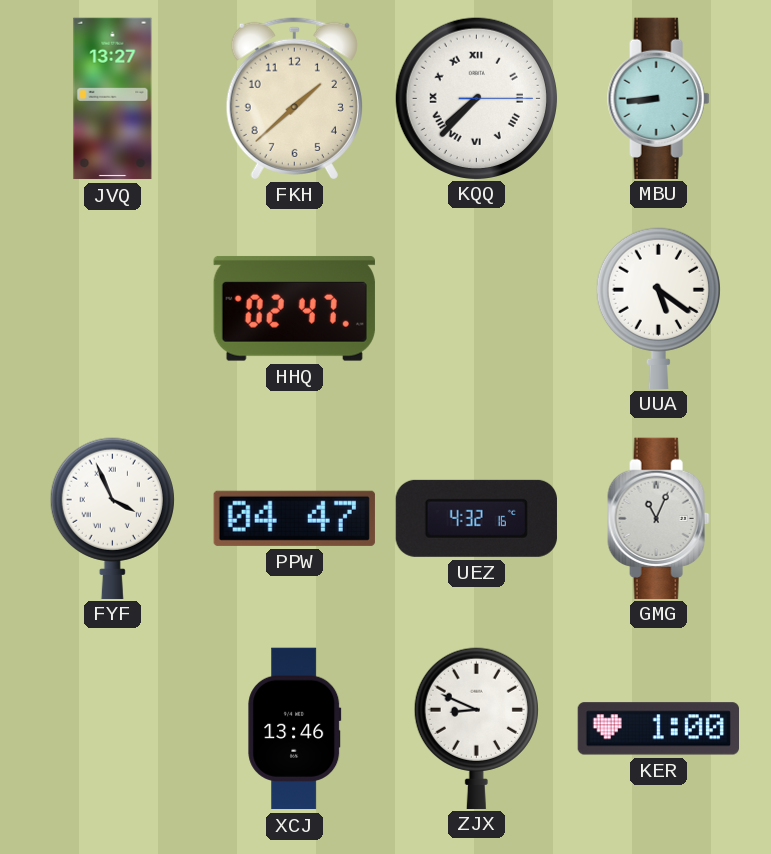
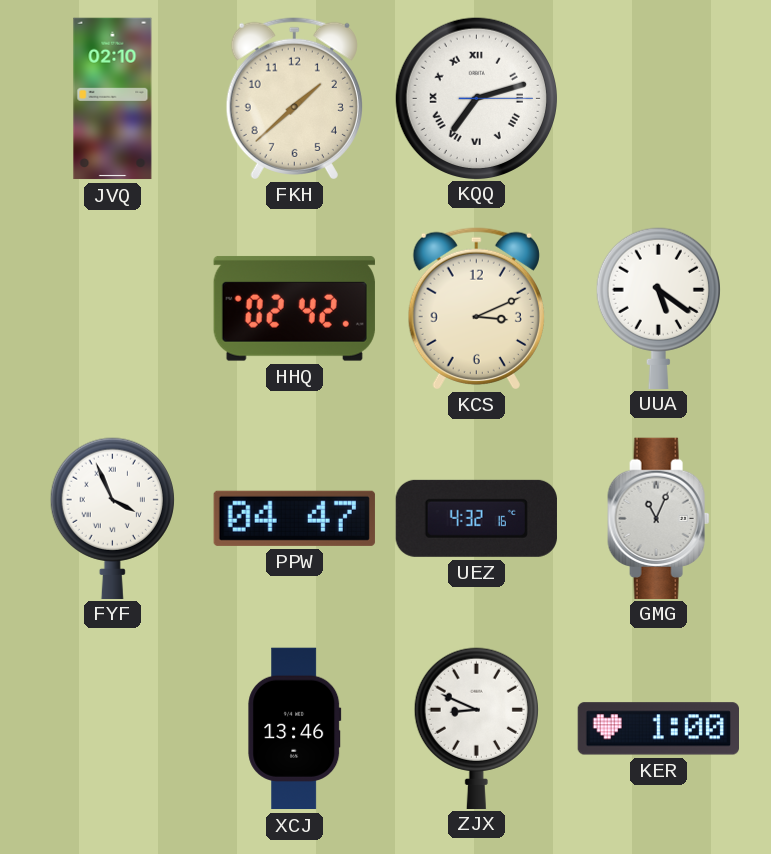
JVQ: 13:27 -> 02:10 (113, 99)
KQQ: 7:37 -> 7:12 (476, 98)
MBU: 8:44 -> none (659, 98)
HHQ: 02:47 -> 02:42 (294, 308)
KCS: none -> 3:11 (476, 308)
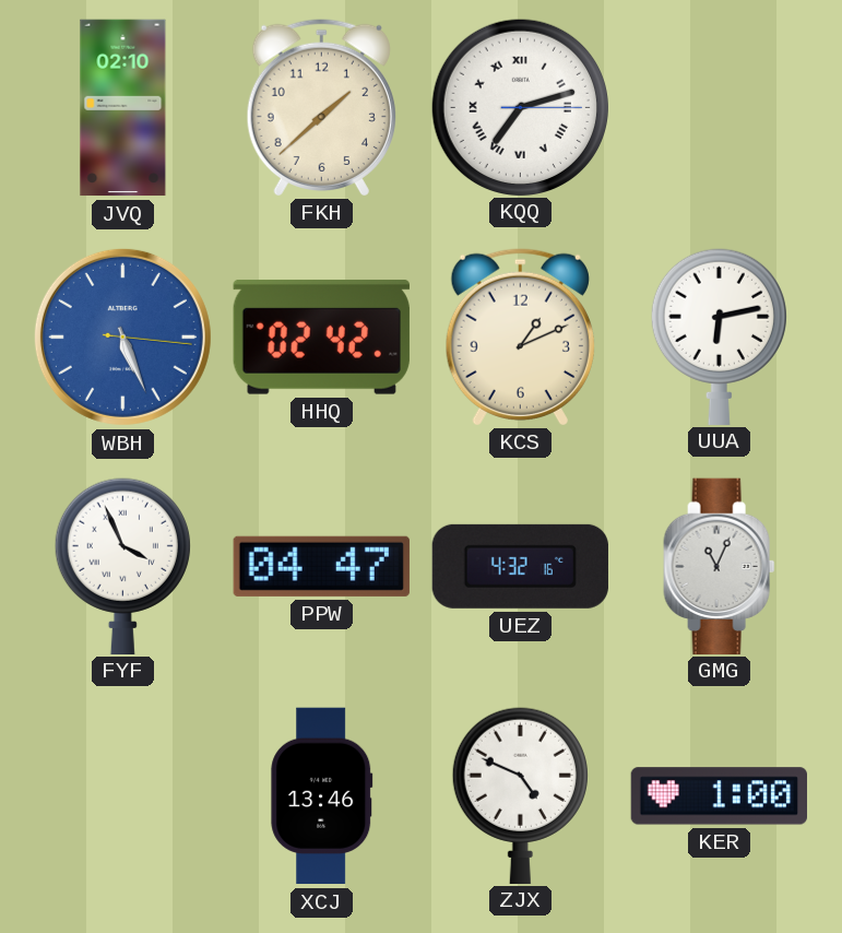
WBH: none -> 5:26 (122, 336)
KCS: 3:11 -> 1:11 (520, 336)
UUA: 5:21 -> 6:13 (719, 336)
ZJX: 8:49 -> 4:49 (520, 795)
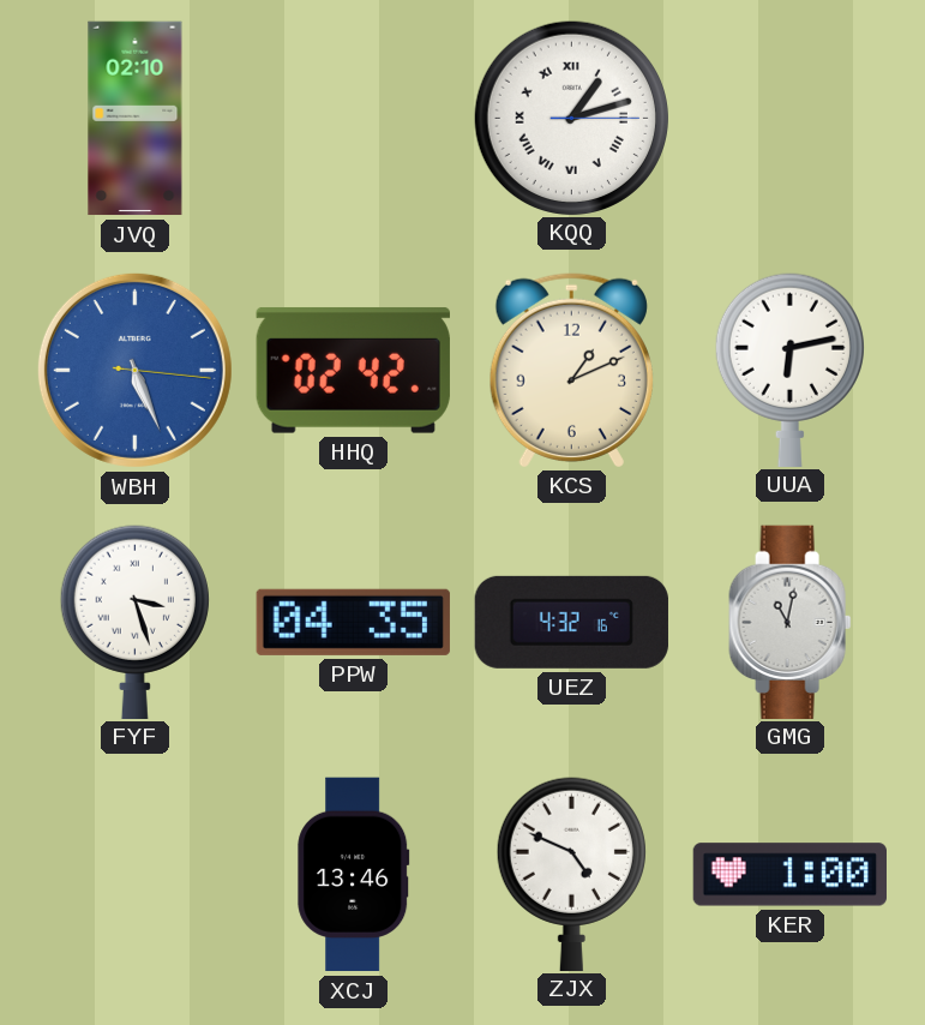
FKH: 1:38 -> none (321, 107)
KQQ: 7:12 -> 1:12 (571, 118)
FYF: 3:56 -> 3:27 (134, 622)
PPW: 04:47 -> 04:35 (353, 622)
GMG: 11:04 -> 11:02 (791, 622)
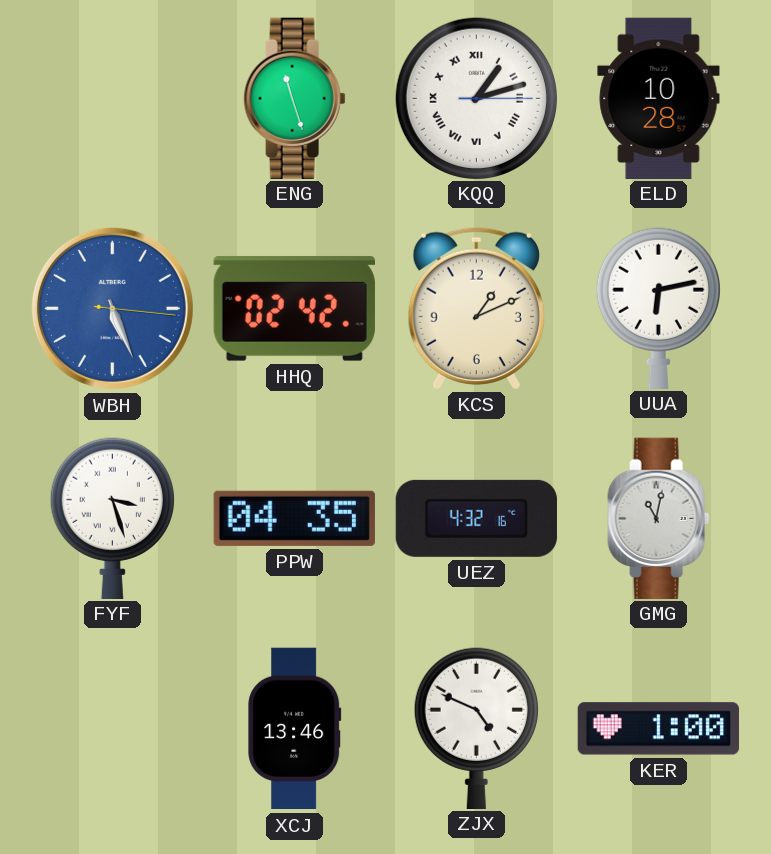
JVQ: 02:10 -> none (136, 119)
ENG: none -> 11:27 (295, 98)
ELD: none -> 10:28 (659, 98)
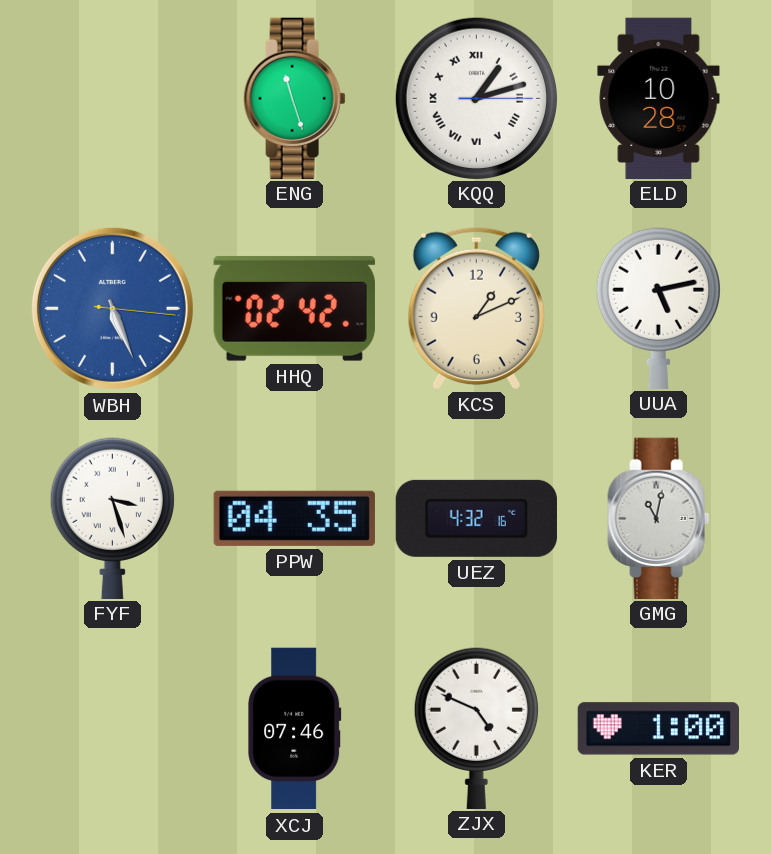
UUA: 6:13 -> 5:13 (658, 308)
XCJ: 13:46 -> 07:46 (295, 729)
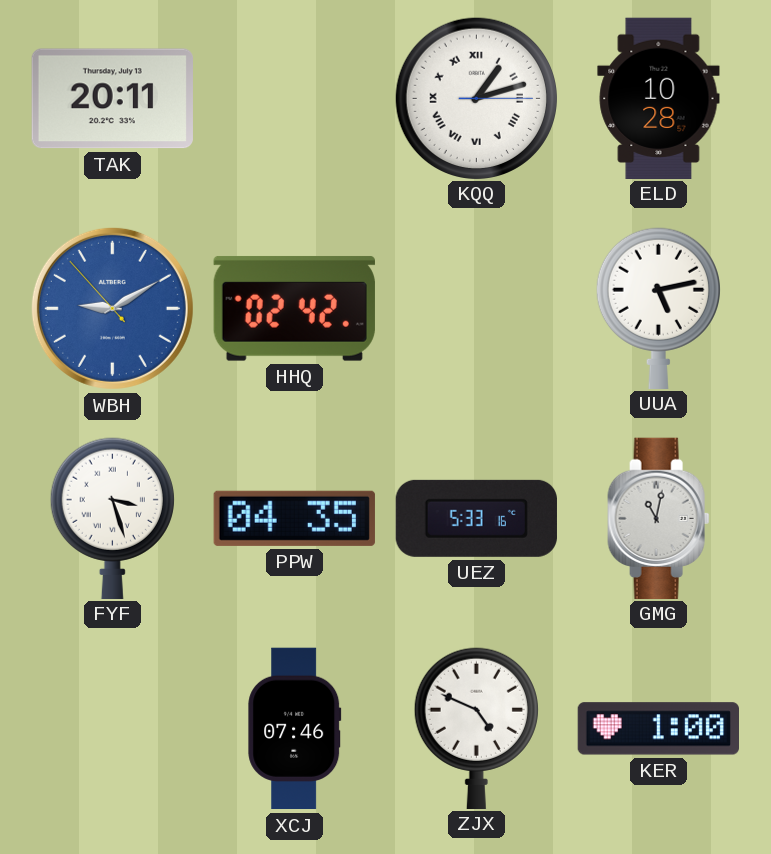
TAK: none -> 20:11 (112, 99)
ENG: 11:27 -> none (295, 98)
WBH: 5:26 -> 9:09 (112, 308)
KCS: 1:11 -> none (476, 308)
UEZ: 4:32 -> 5:33 (476, 518)
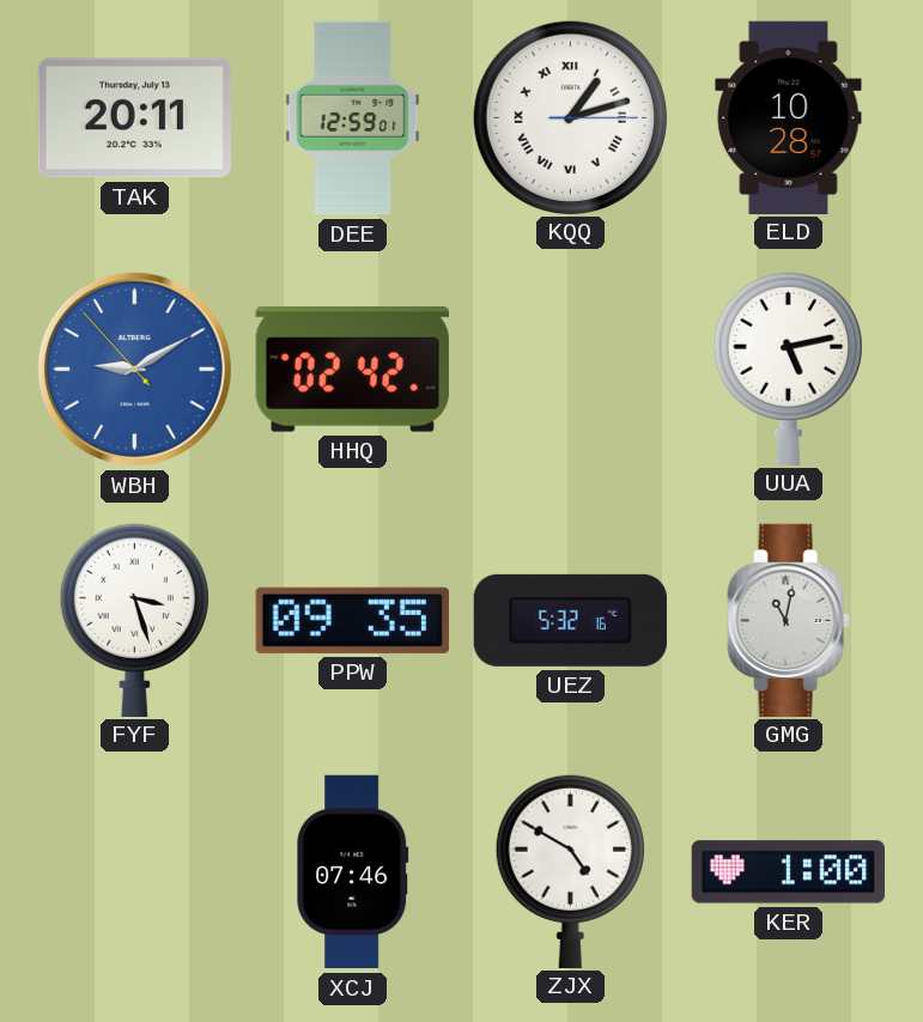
DEE: none -> 12:59 (353, 118)
PPW: 04:35 -> 09:35 (352, 620)
UEZ: 5:33 -> 5:32 (570, 620)
ZJX: 4:49 -> 4:50 (570, 871)
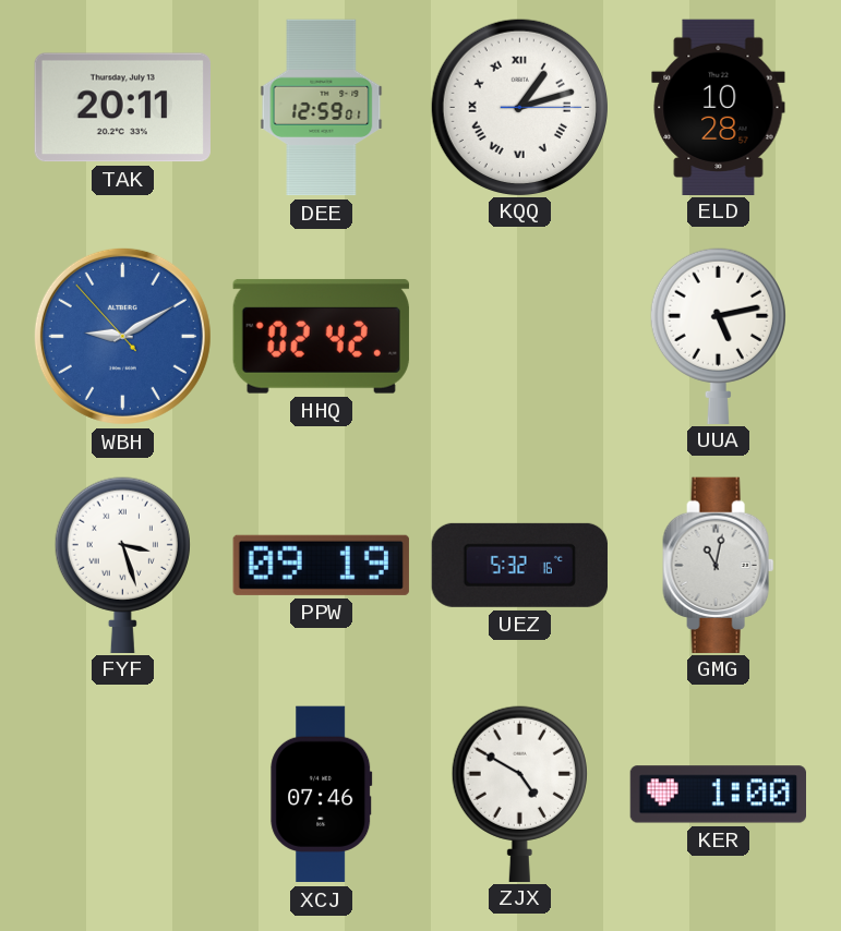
PPW: 09:35 -> 09:19 (321, 565)
